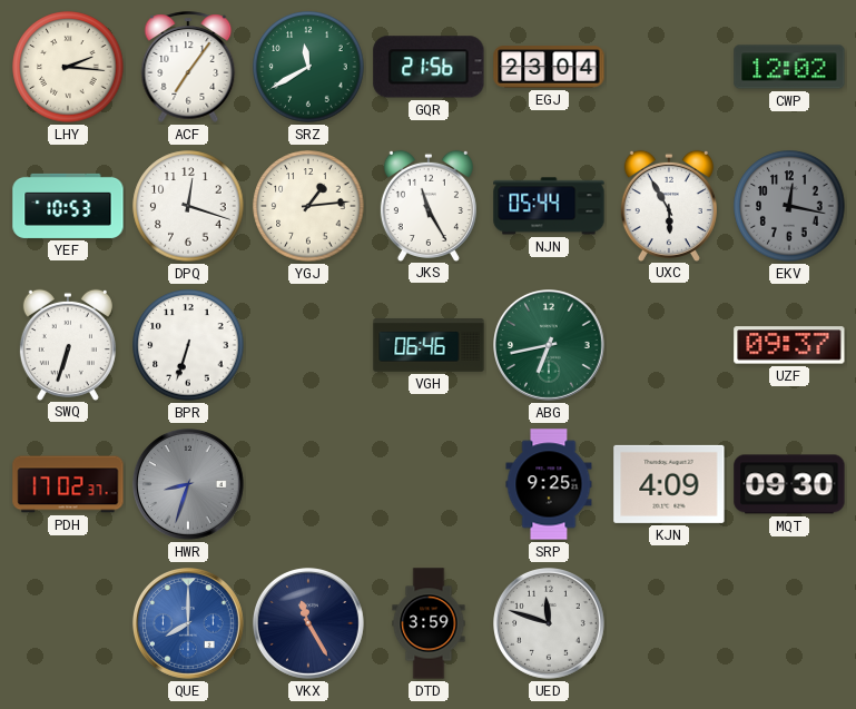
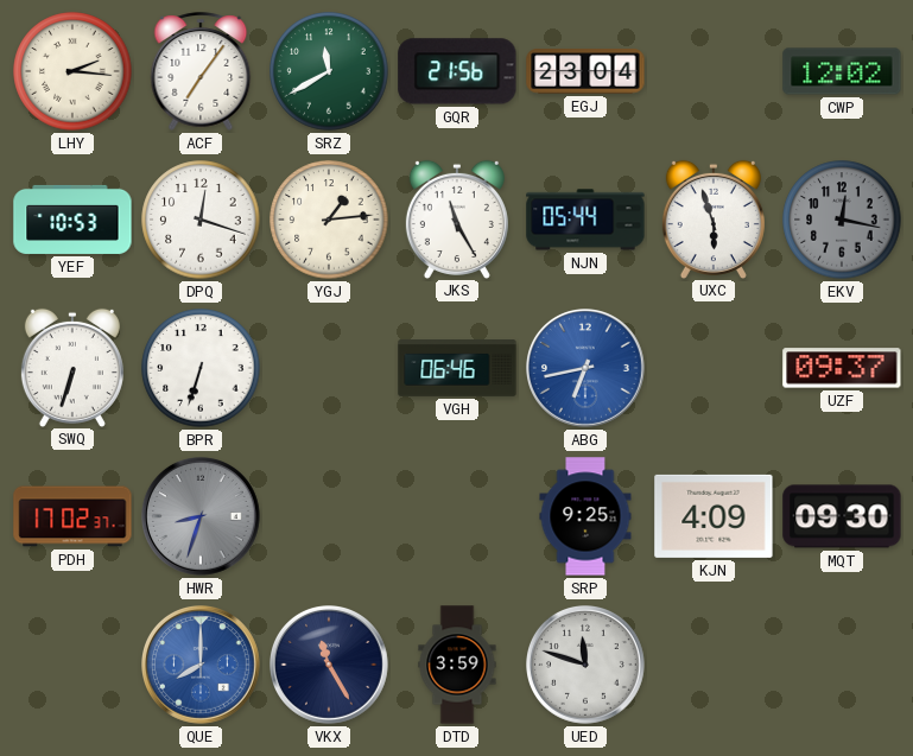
UXC: 5:55 -> 5:57 (714, 218)
ABG dial: green -> blue (587, 369)
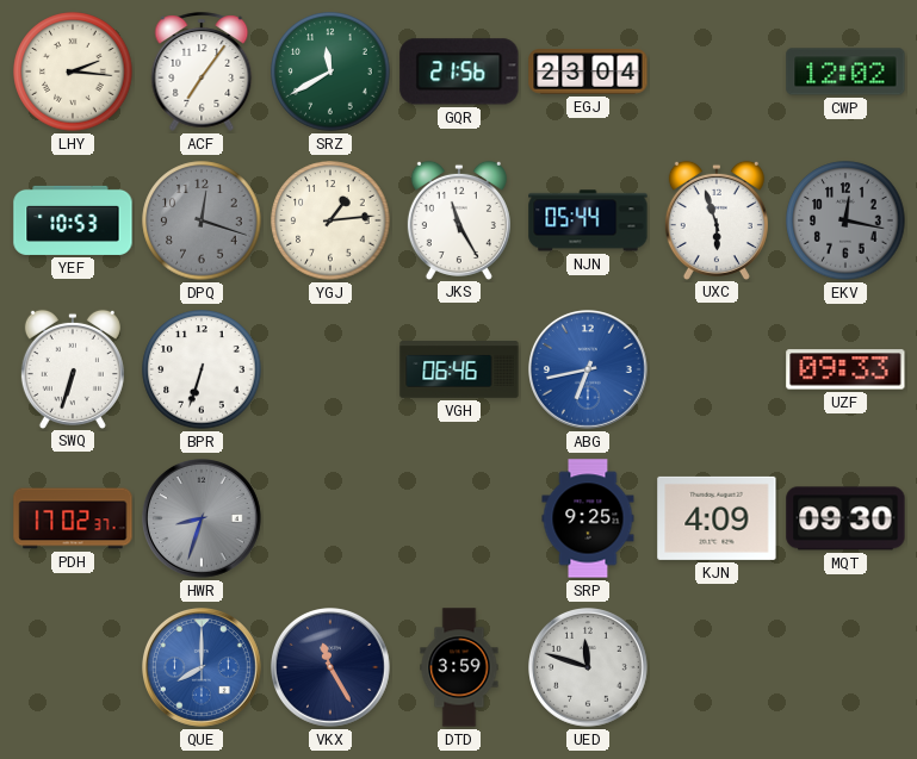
DPQ dial: white -> grey (202, 220)
UZF: 09:37 -> 09:33 (845, 369)
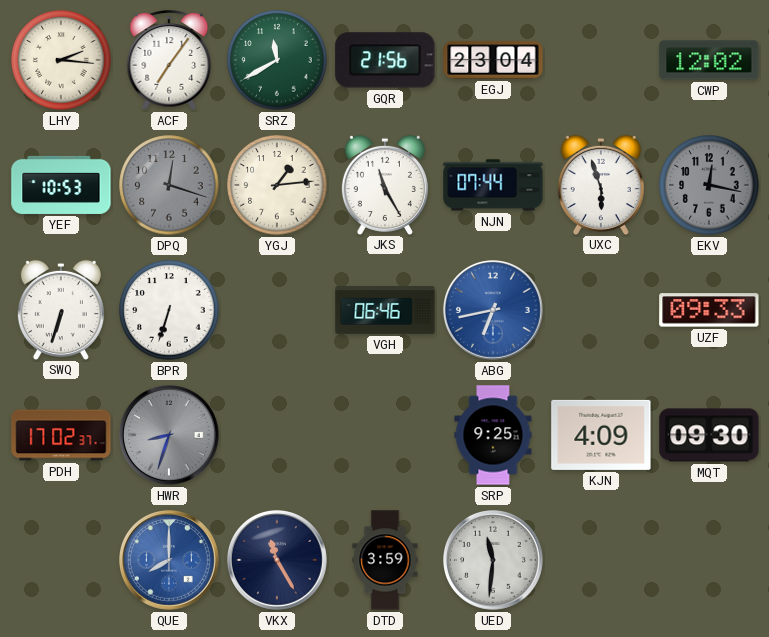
NJN: 05:44 -> 07:44 (493, 185)
UED: 11:48 -> 11:31 (494, 561)
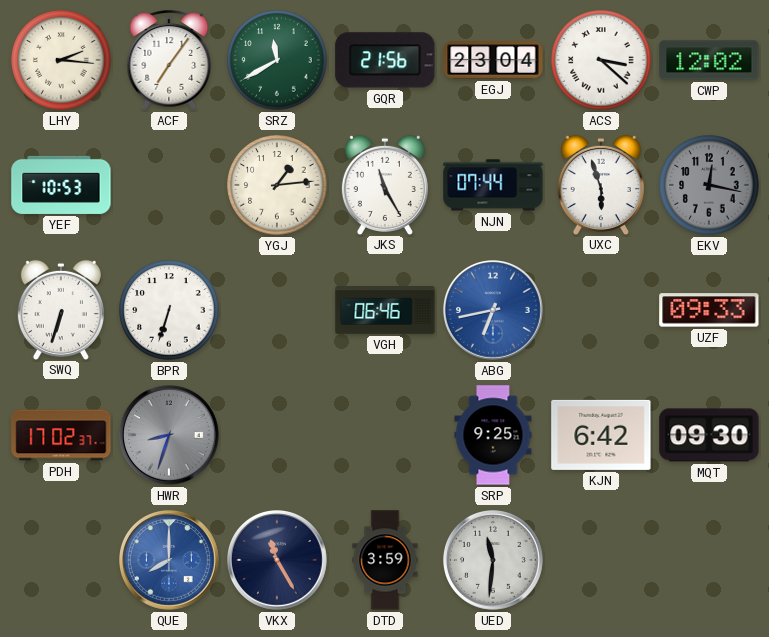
ACS: none -> 3:22 (601, 60)
DPQ: 12:18 -> none (169, 185)
KJN: 4:09 -> 6:42 (601, 435)
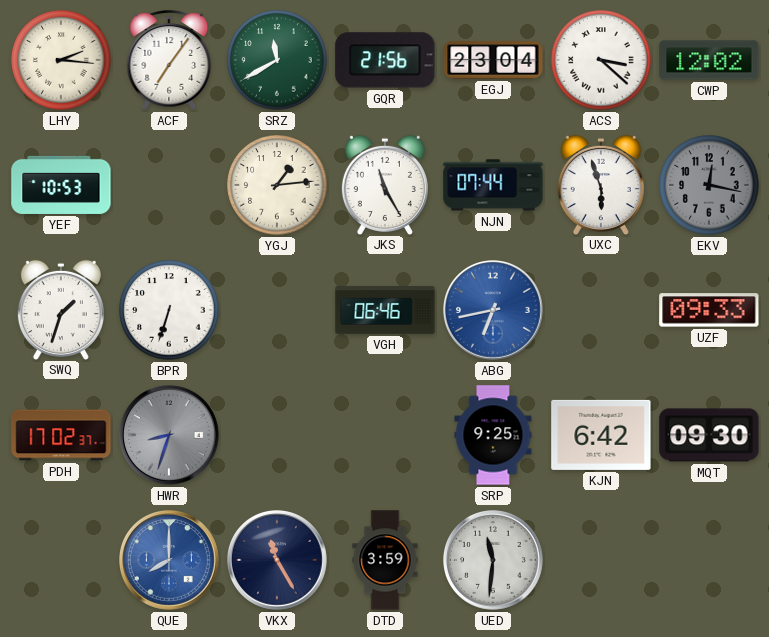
SWQ: 6:33 -> 1:33 (61, 309)
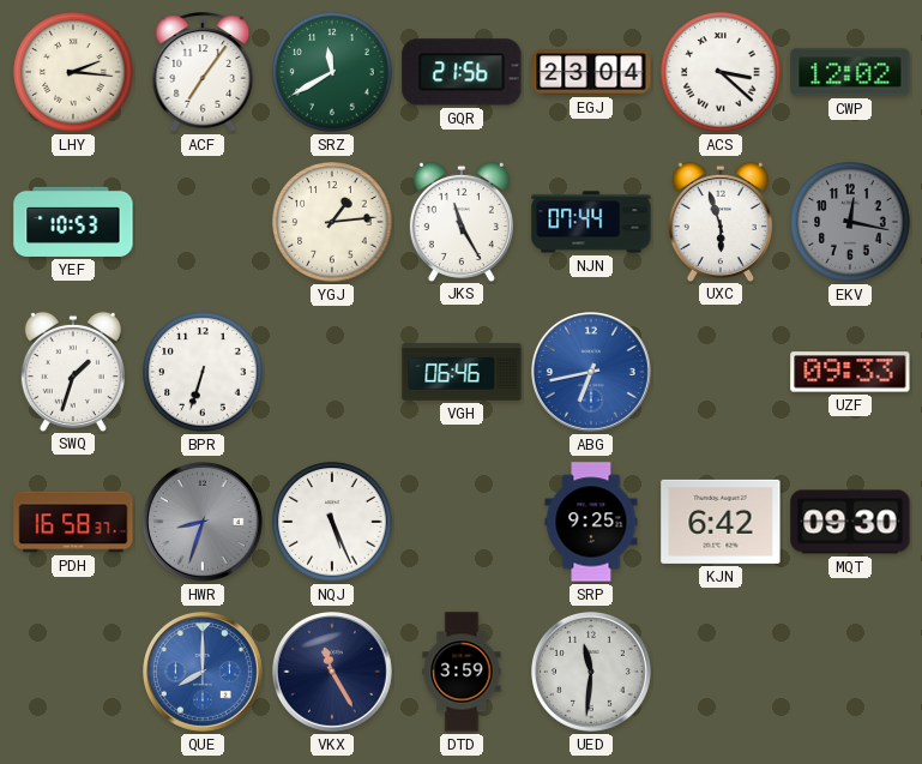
PDH: 17:02 -> 16:58 (73, 522)
NQJ: none -> 5:26 (332, 522)
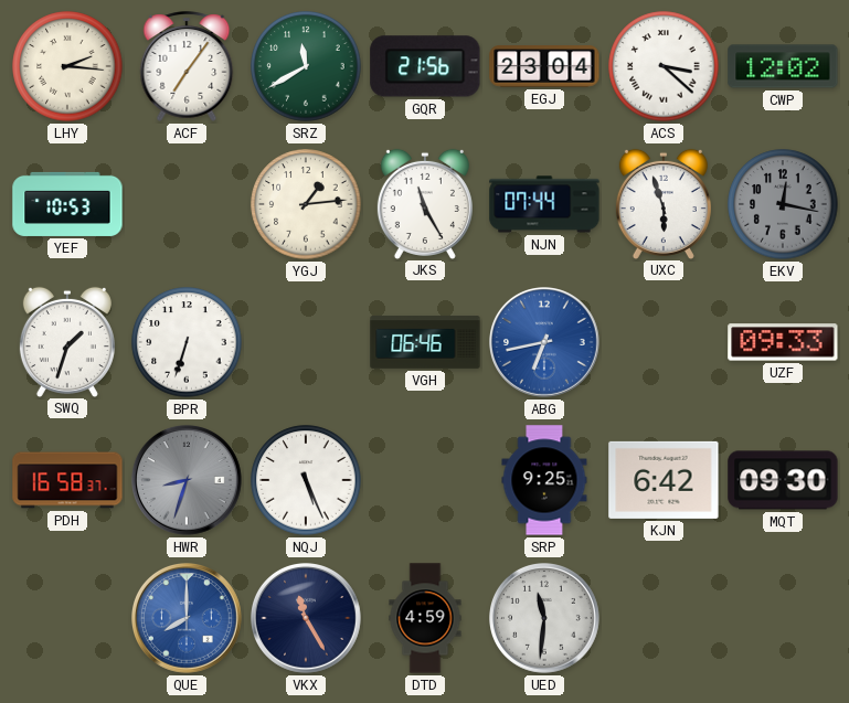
DTD: 3:59 -> 4:59 (425, 618)
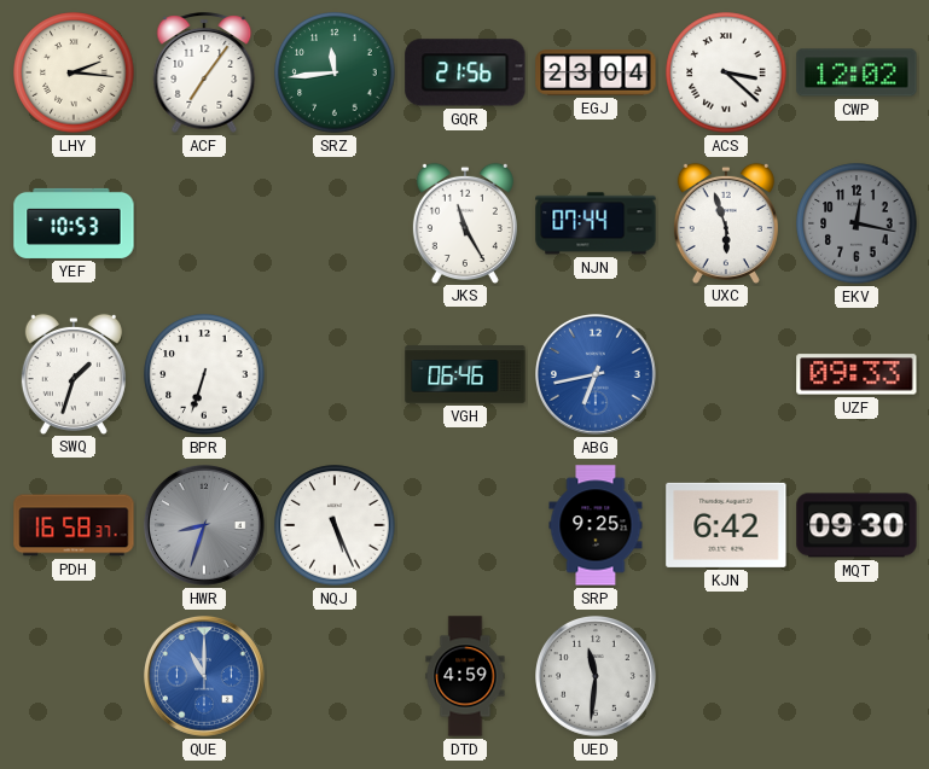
SRZ: 11:40 -> 11:44 (335, 72)
YGJ: 1:14 -> none (306, 204)
QUE: 8:00 -> 11:00 (205, 677)
VKX: 11:25 -> none (307, 619)
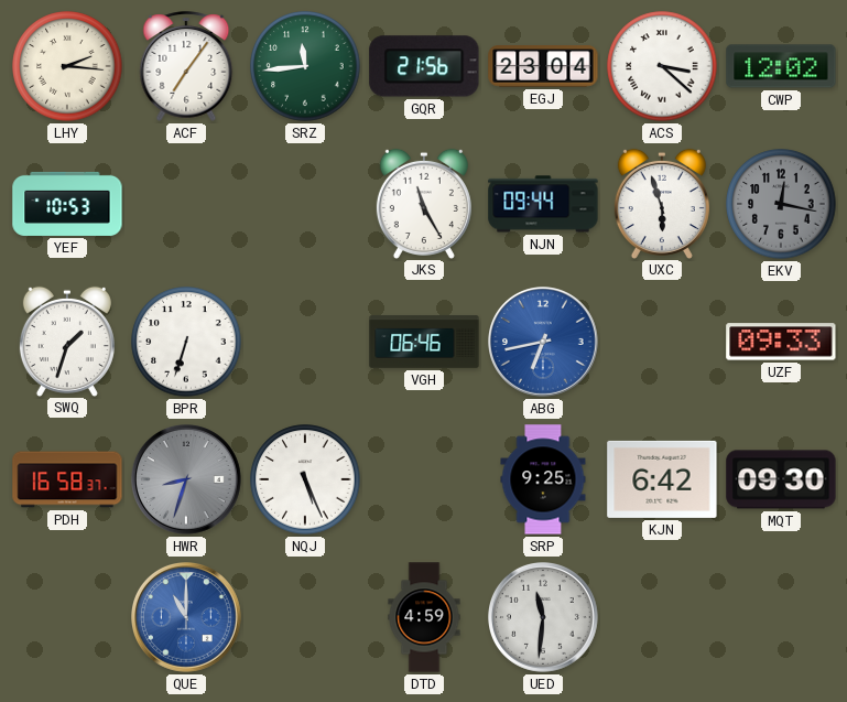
NJN: 07:44 -> 09:44 (543, 204)
